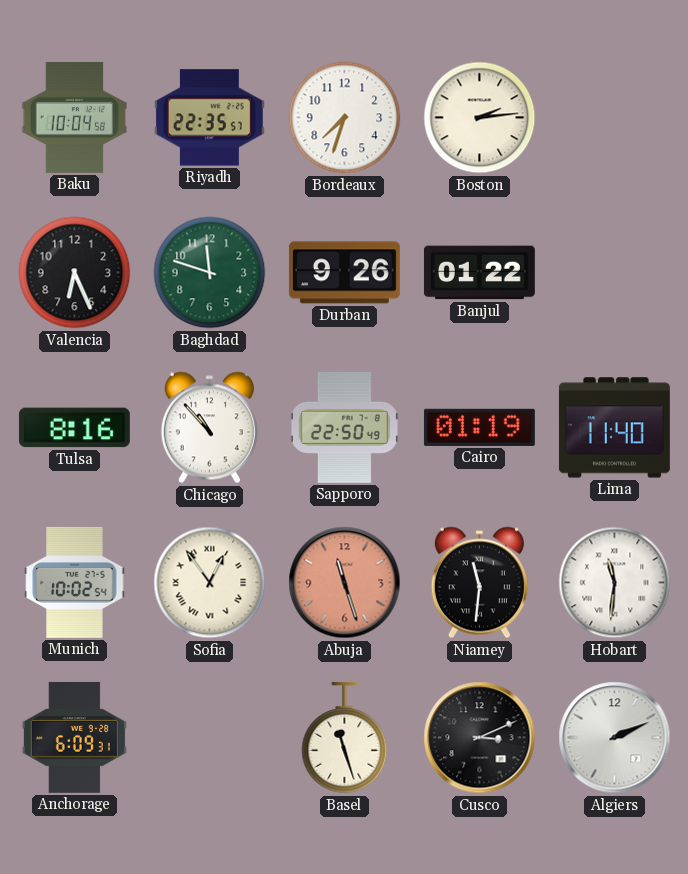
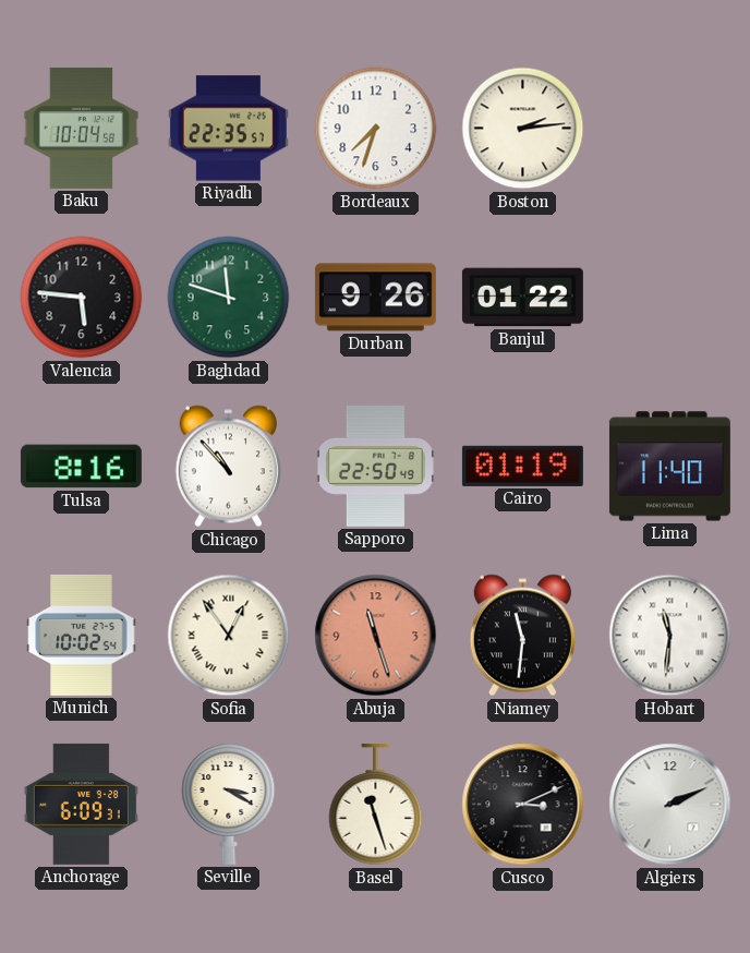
Valencia: 6:26 -> 5:46 (82, 298)
Seville: none -> 3:20 (229, 804)
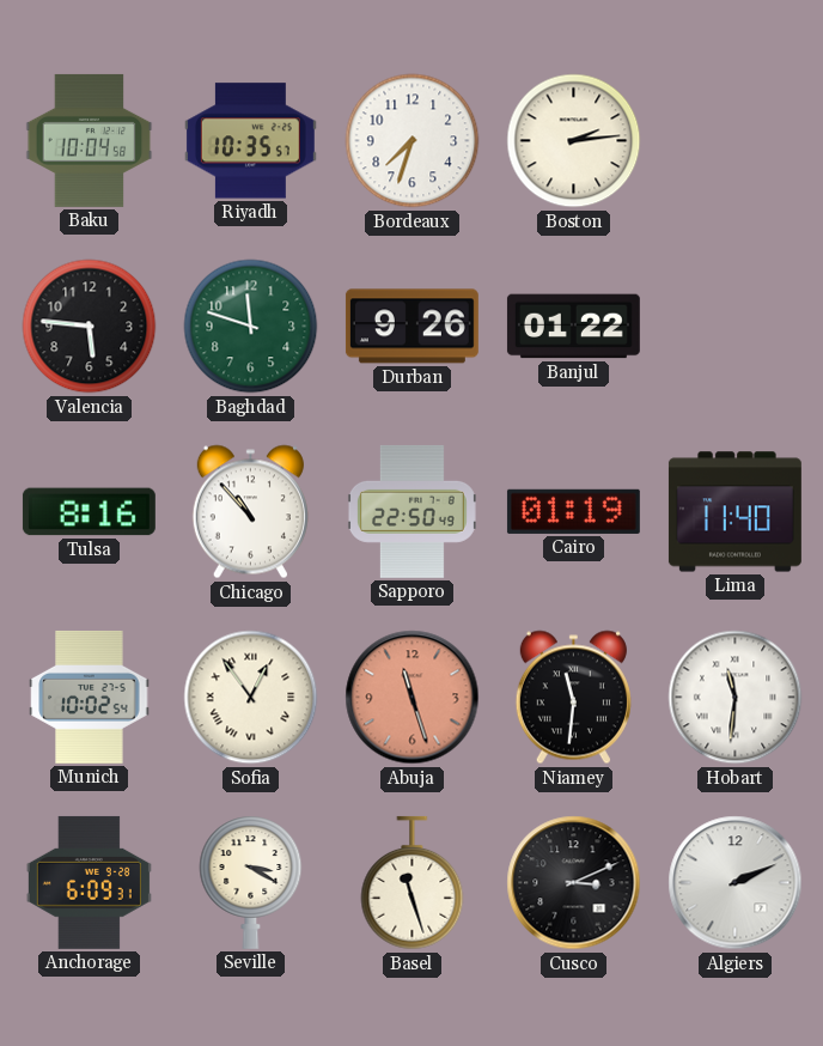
Riyadh: 22:35 -> 10:35 (250, 141)
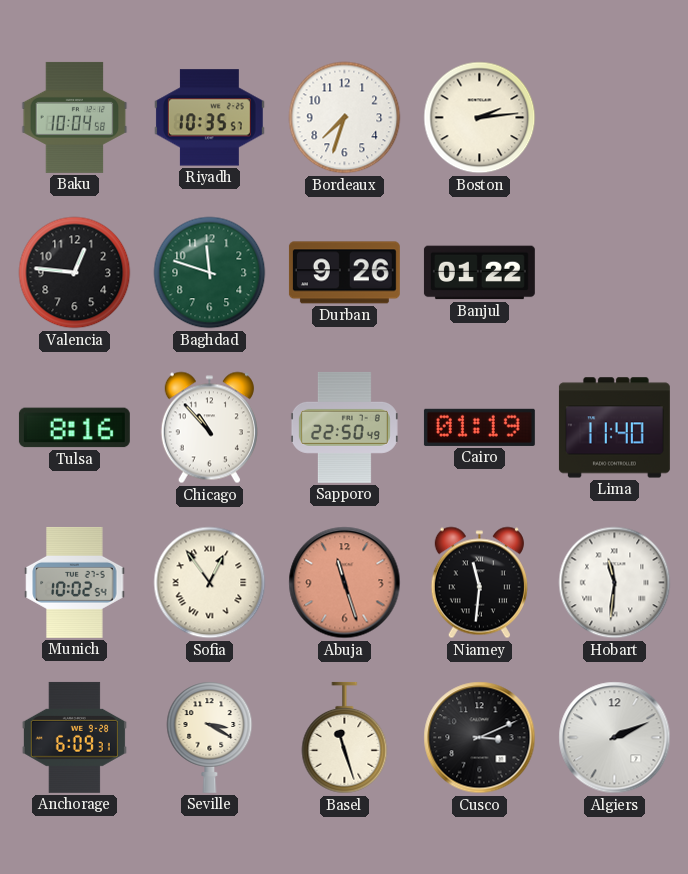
Valencia: 5:46 -> 12:46 (75, 273)
